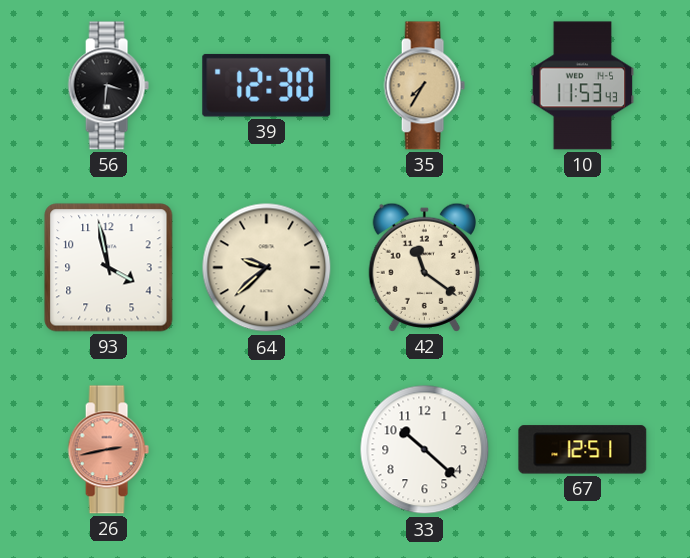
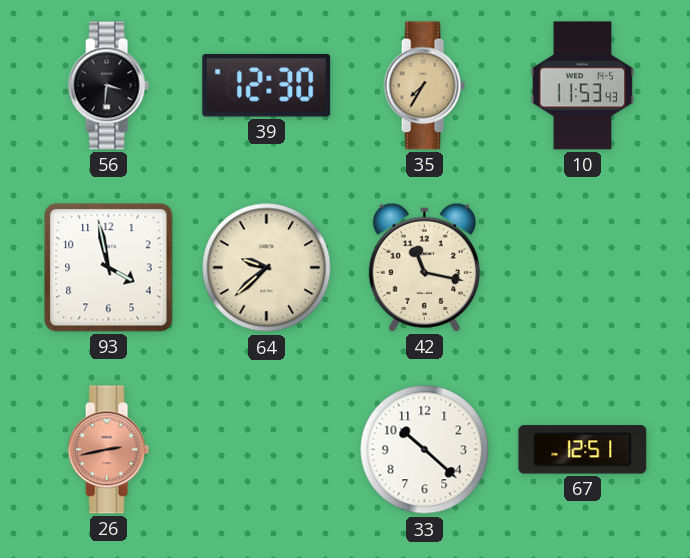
42: 11:21 -> 11:17 (424, 267)
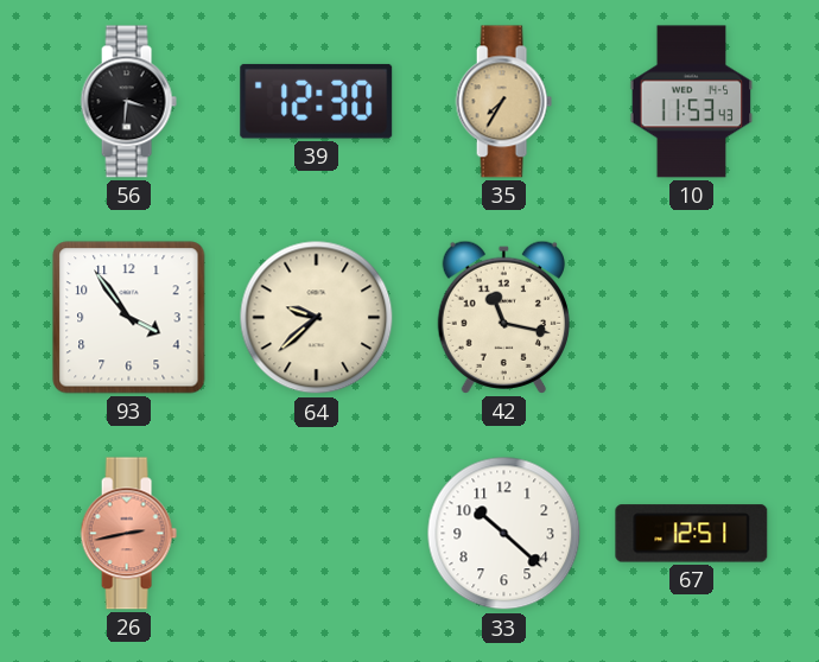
93: 3:58 -> 3:54 (129, 318)
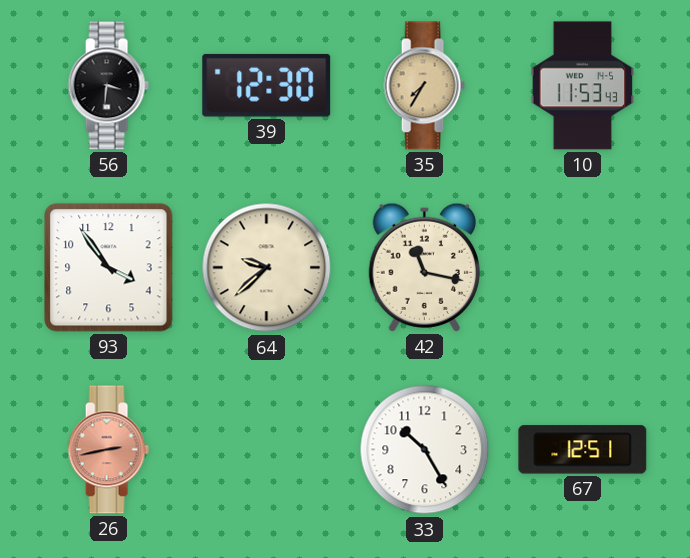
33: 10:22 -> 10:25 (425, 450)
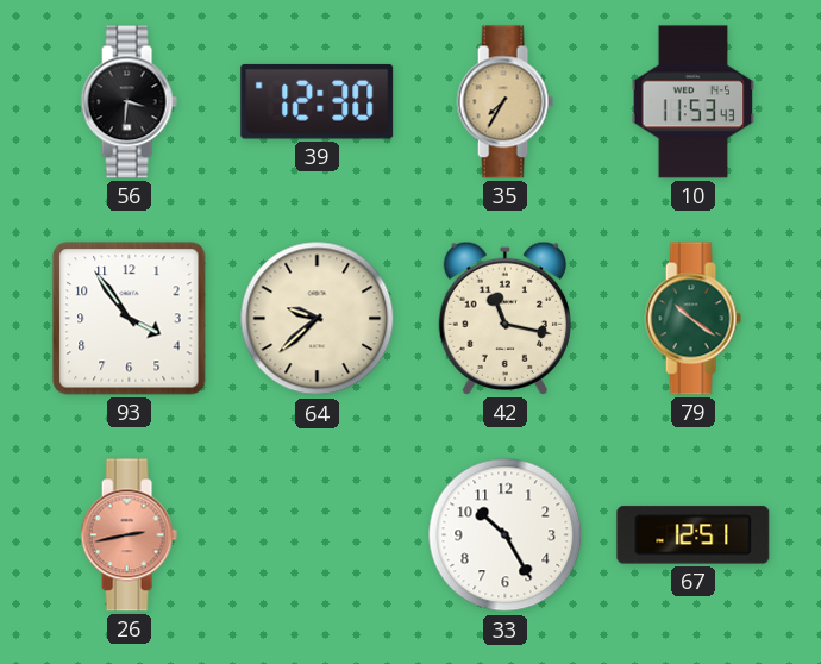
79: none -> 10:21 (692, 319)
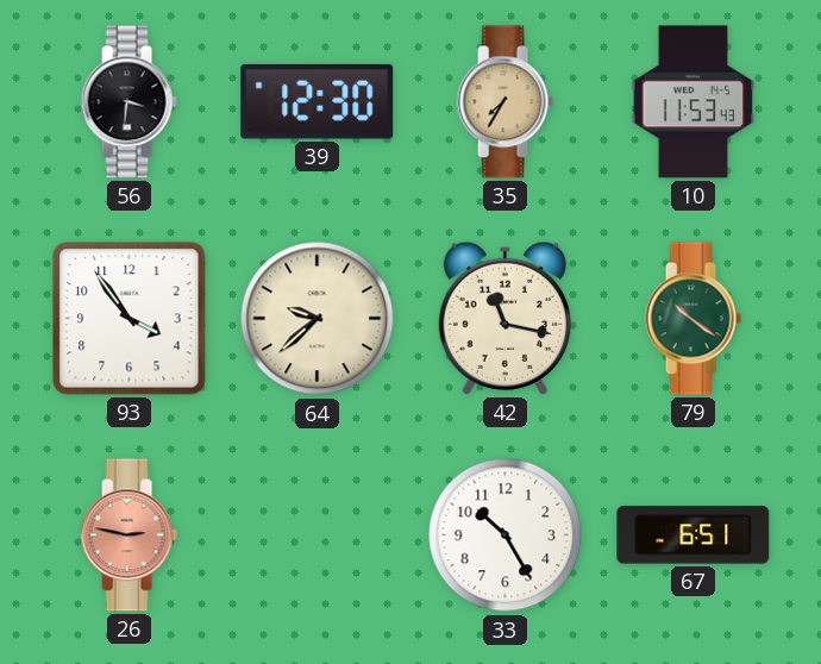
26: 2:43 -> 2:47 (129, 535)
67: 12:51 -> 6:51 (694, 535)
